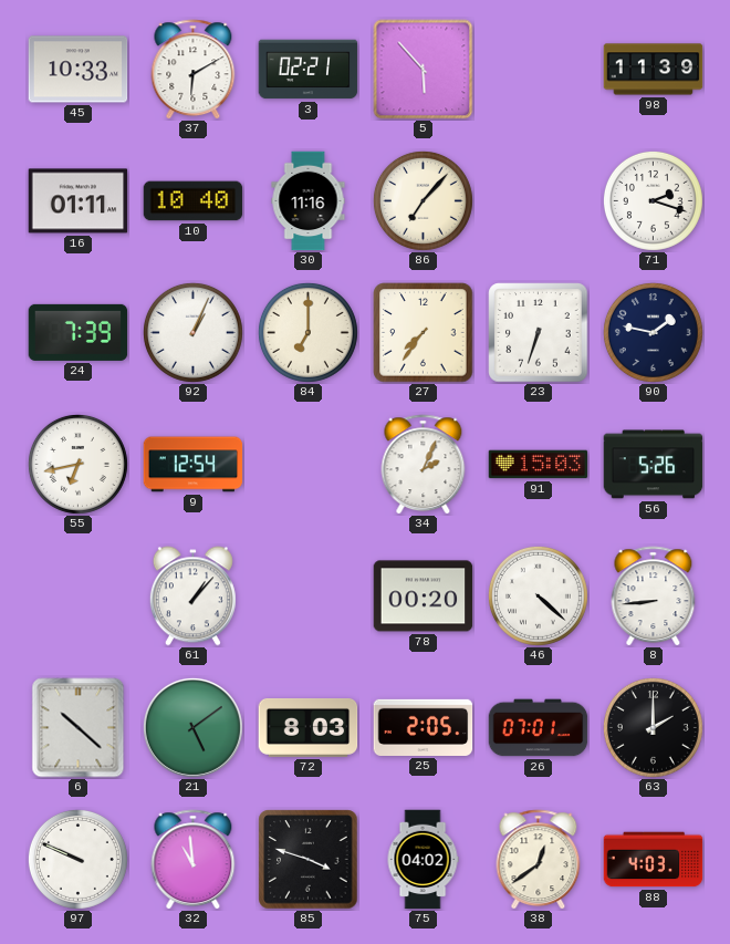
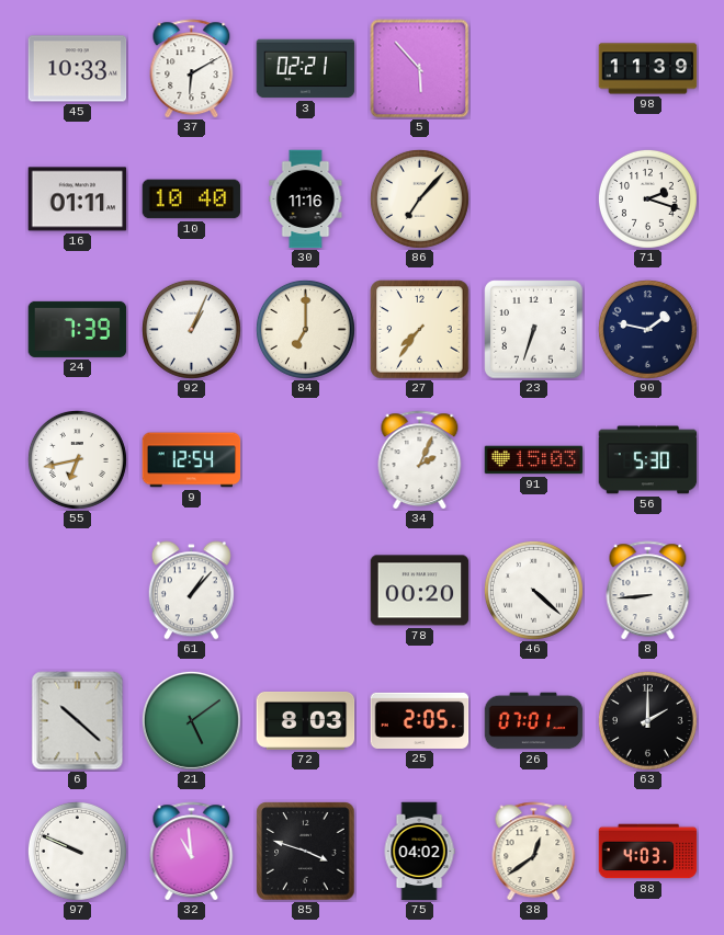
56: 5:26 -> 5:30 (648, 460)
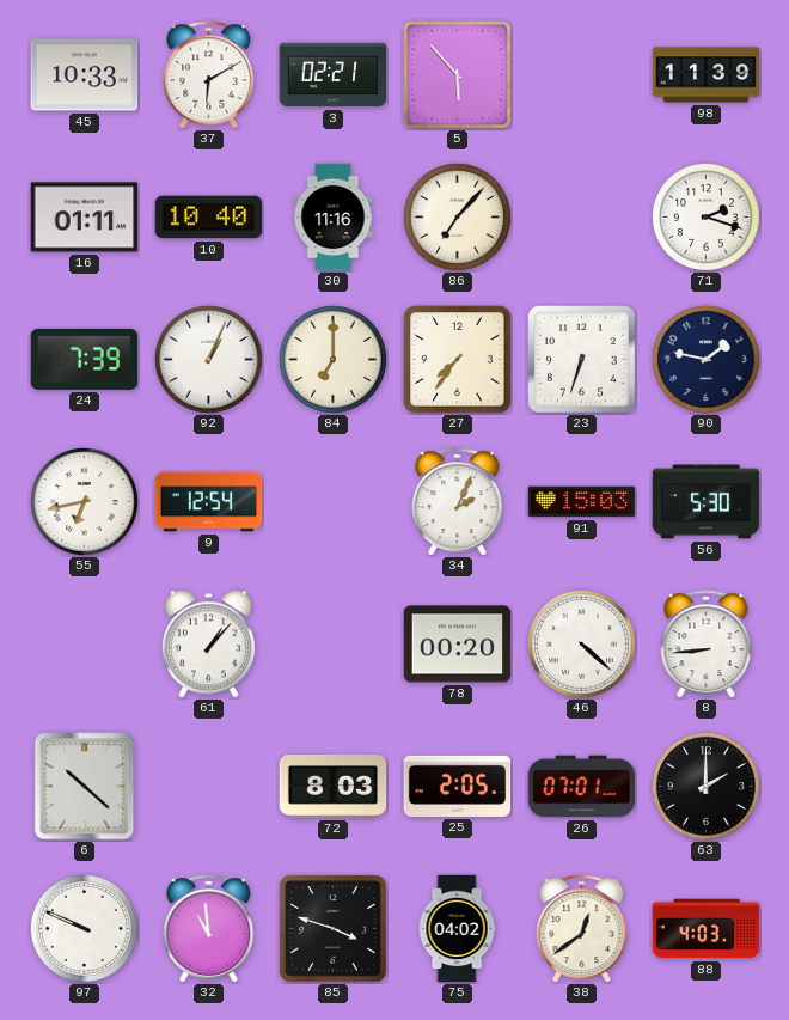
21: 5:09 -> none (191, 720)
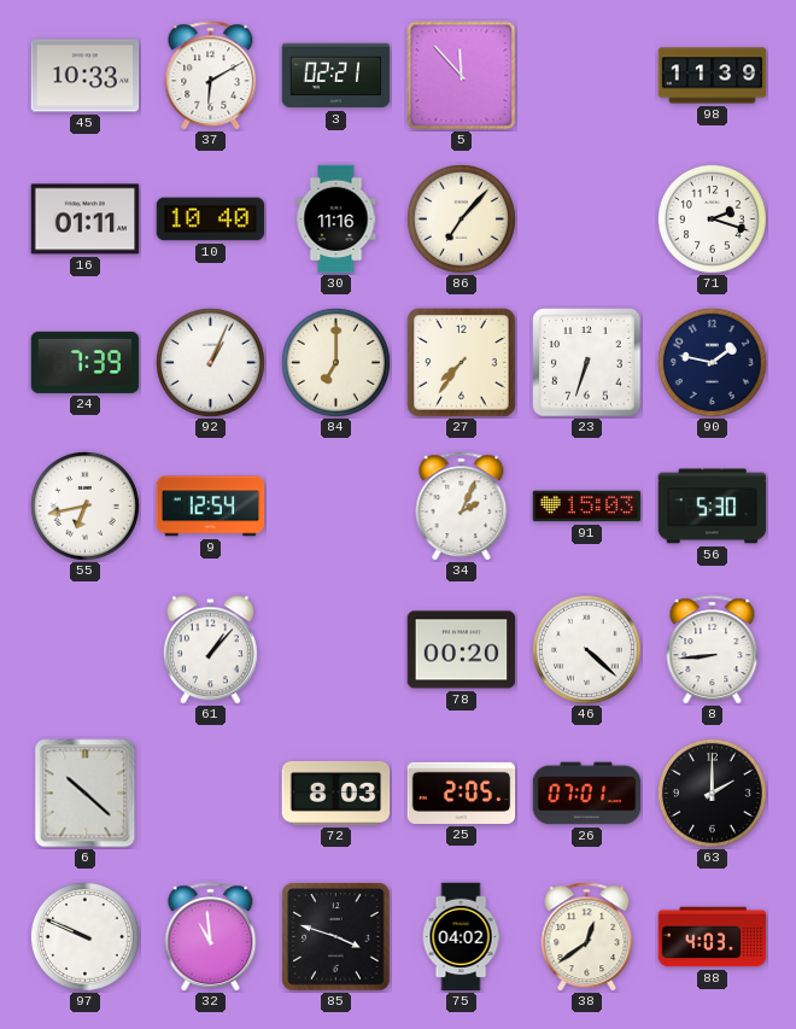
5: 5:53 -> 11:53 (462, 76)
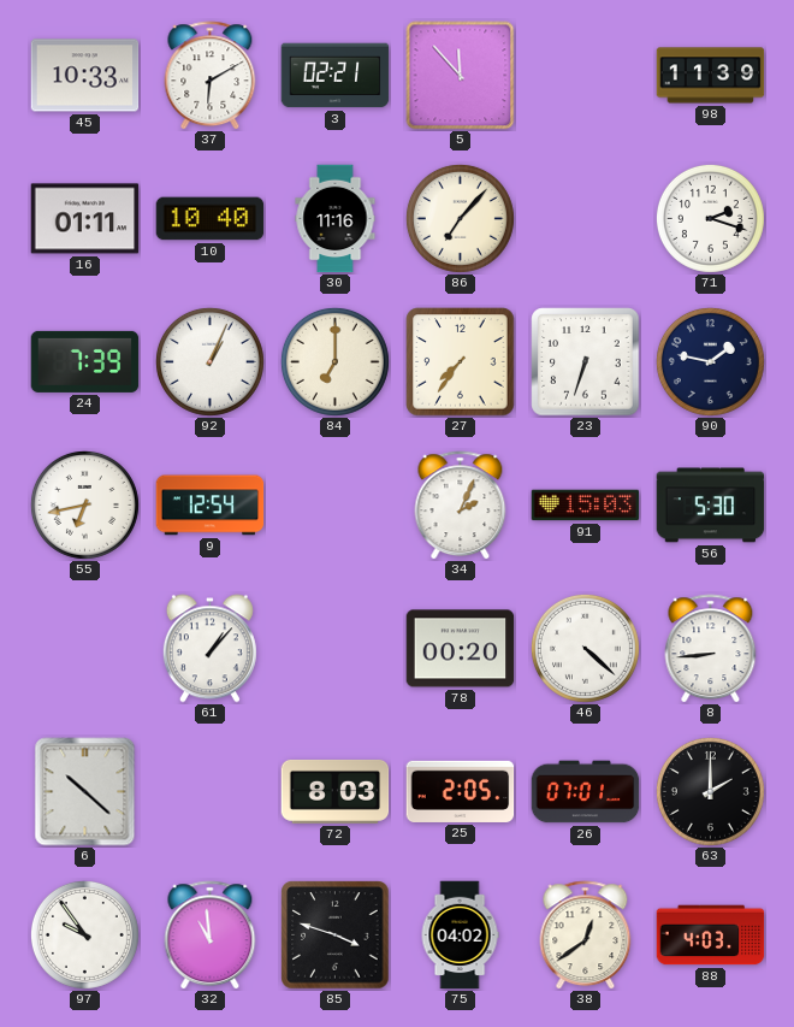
97: 9:49 -> 9:54 (84, 934)
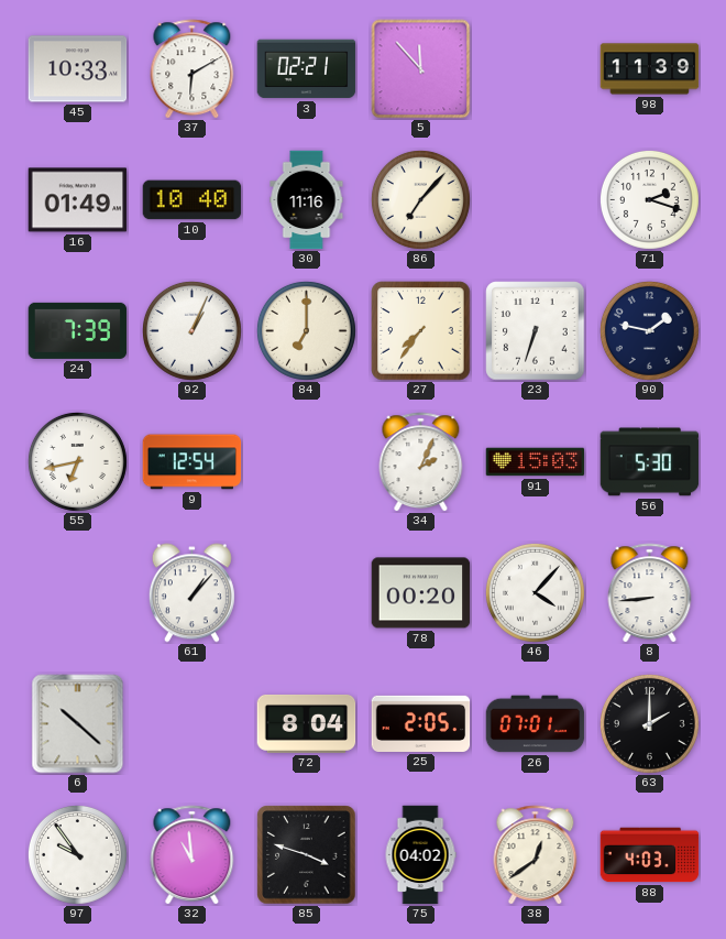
16: 01:11 -> 01:49 (78, 200)
46: 4:22 -> 4:07 (535, 592)
72: 8:03 -> 8:04 (307, 723)
